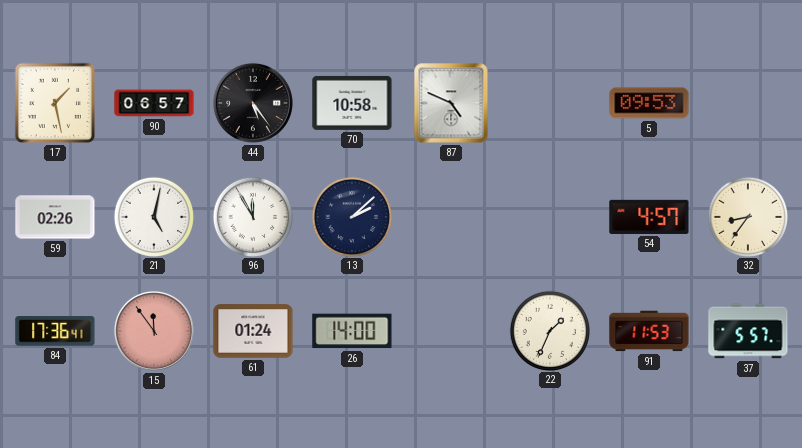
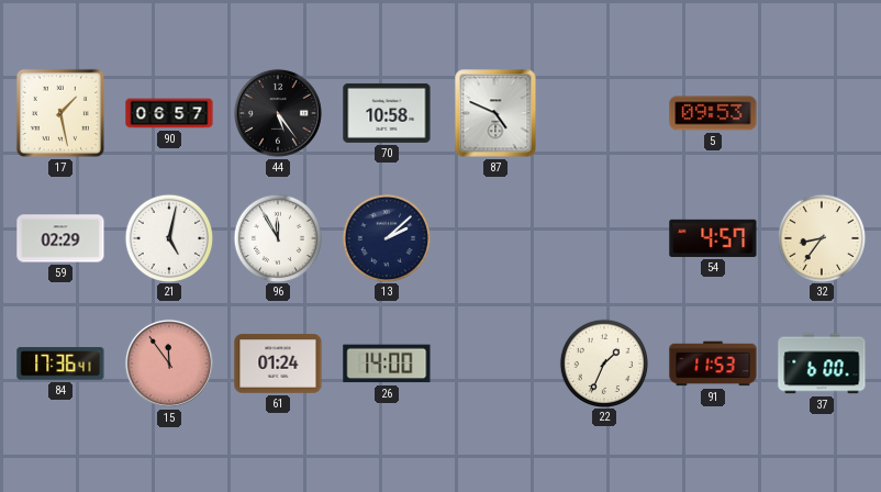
59: 02:26 -> 02:29 (60, 238)
37: 5:57 -> 6:00 (822, 364)
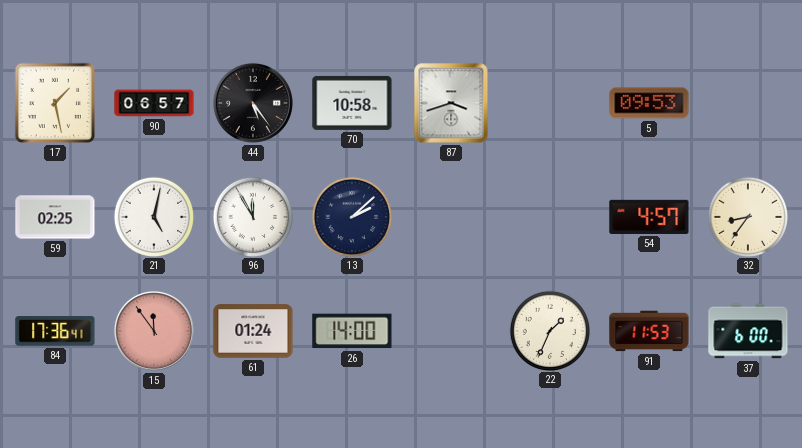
87: 4:49 -> 3:42 (451, 103)
59: 02:29 -> 02:25 (55, 217)
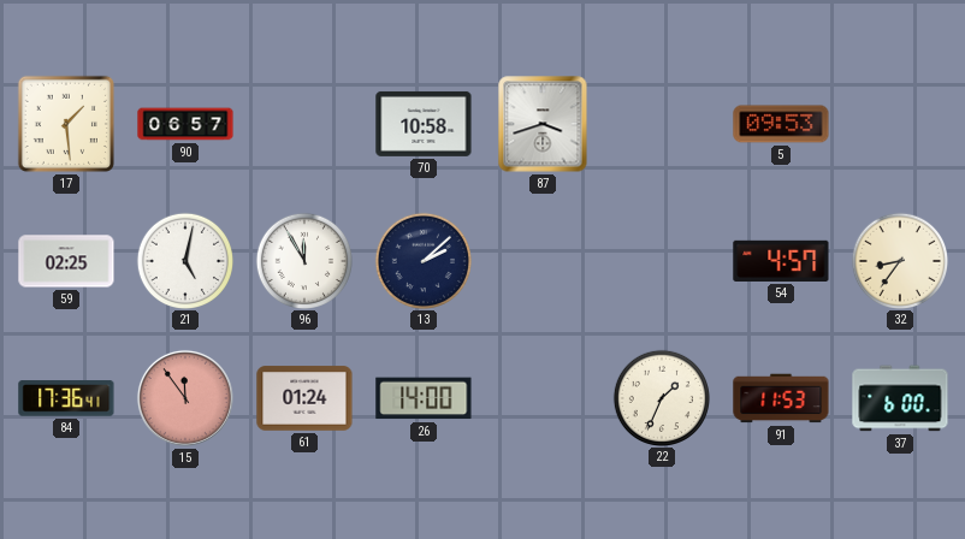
17: 1:28 -> 1:29 (66, 124)
44: 5:24 -> none (253, 103)
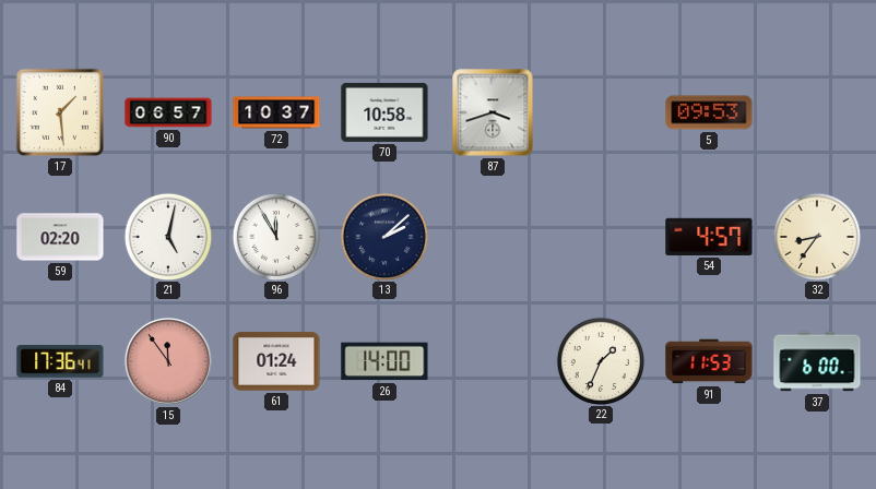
72: none -> 10:37 (276, 112)
59: 02:25 -> 02:20 (60, 237)
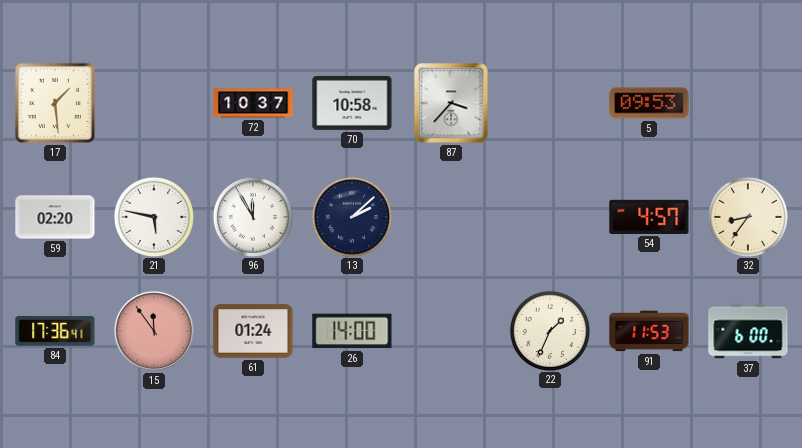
90: 06:57 -> none (168, 112)
87: 3:42 -> 3:37 (451, 103)
21: 5:02 -> 5:47 (153, 216)
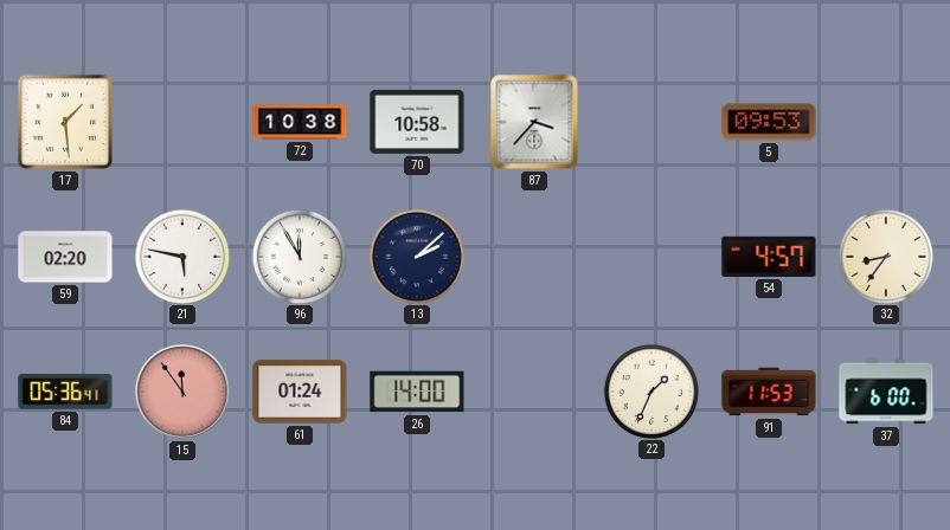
72: 10:37 -> 10:38 (300, 122)
84: 17:36 -> 05:36 (65, 393)
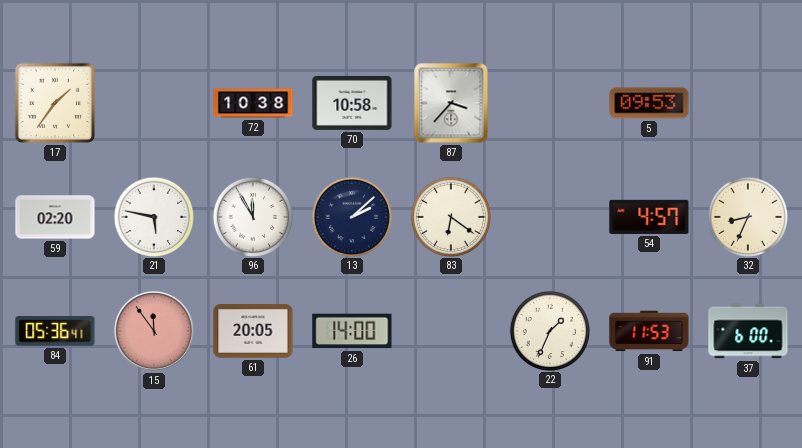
17: 1:29 -> 1:36 (55, 103)
83: none -> 6:21 (450, 216)
32: 8:36 -> 8:34 (747, 216)
61: 01:24 -> 20:05 (253, 331)
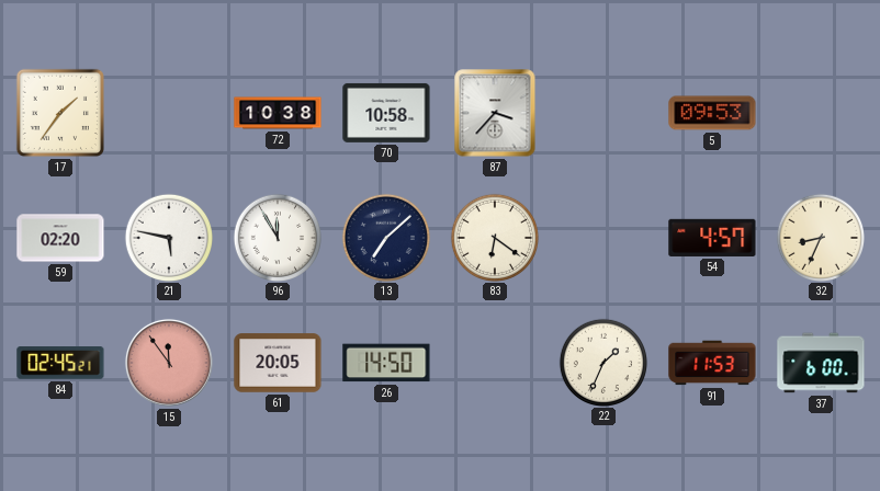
13: 2:08 -> 7:08 (385, 237)
84: 05:36 -> 02:45 (60, 364)
26: 14:00 -> 14:50 (386, 363)
